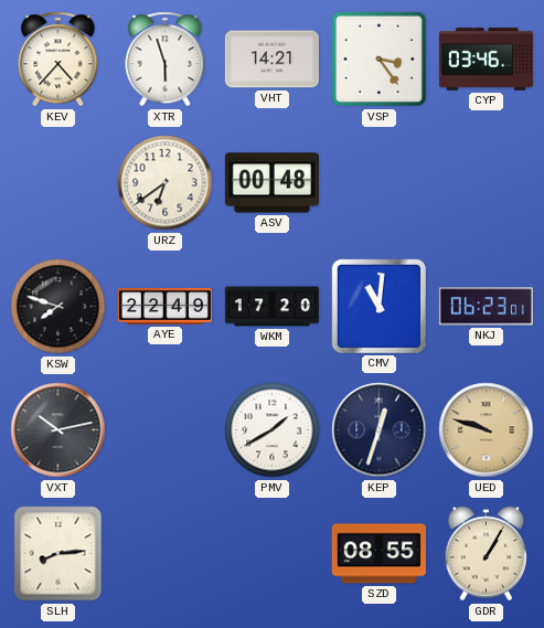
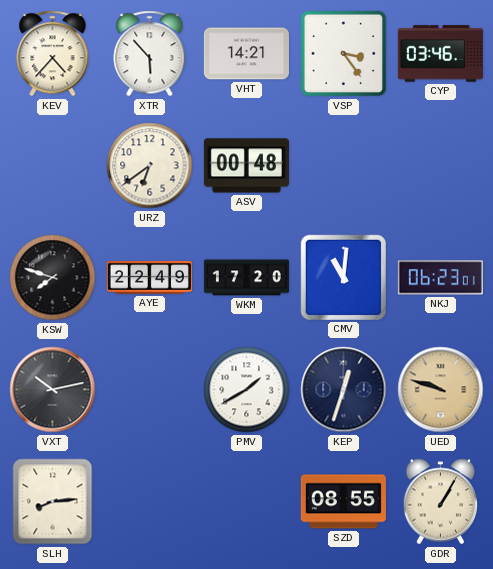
XTR: 5:57 -> 5:53 (150, 54)
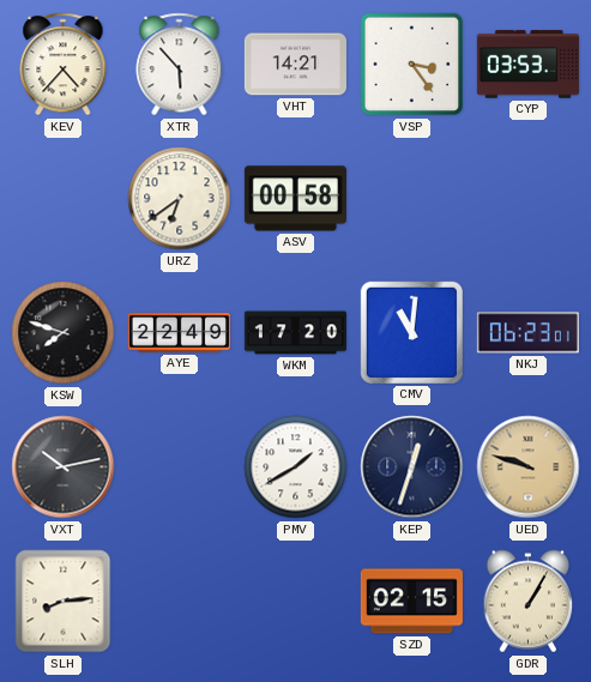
CYP: 03:46 -> 03:53 (527, 65)
ASV: 00:48 -> 00:58 (295, 199)
SZD: 08:55 -> 02:15 (411, 602)
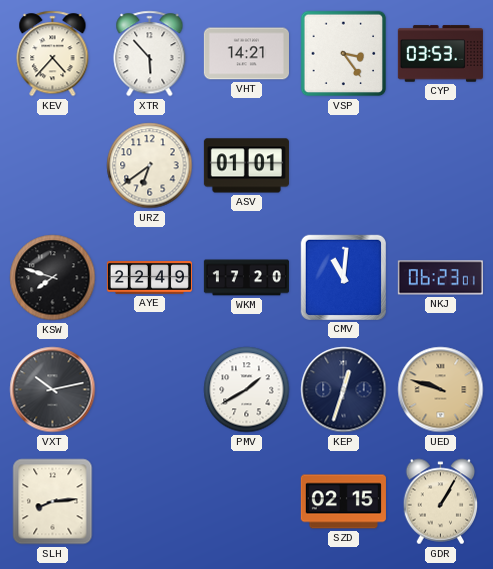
ASV: 00:58 -> 01:01 (246, 166)
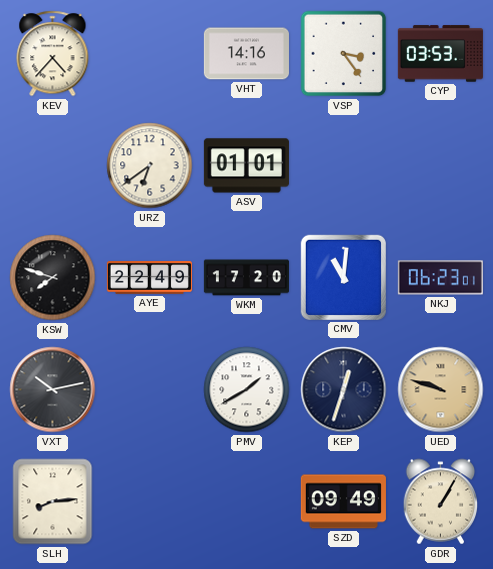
XTR: 5:53 -> none (150, 54)
VHT: 14:21 -> 14:16 (246, 54)
SZD: 02:15 -> 09:49 (343, 502)
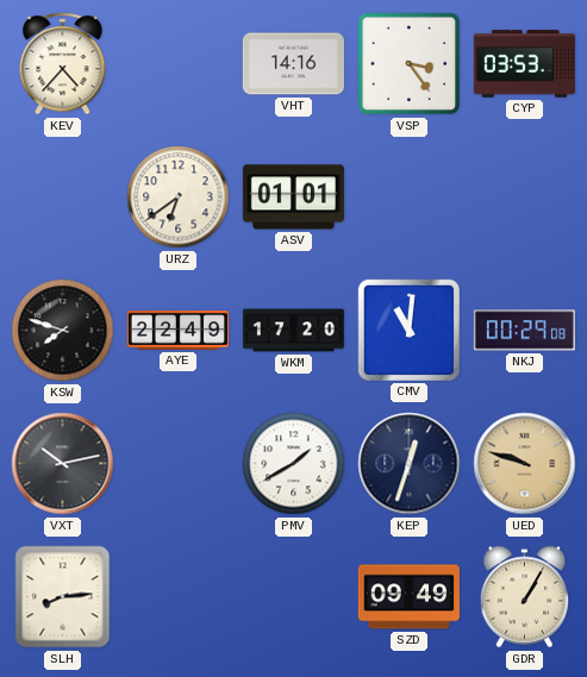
NKJ: 06:23 -> 00:29 (524, 331)
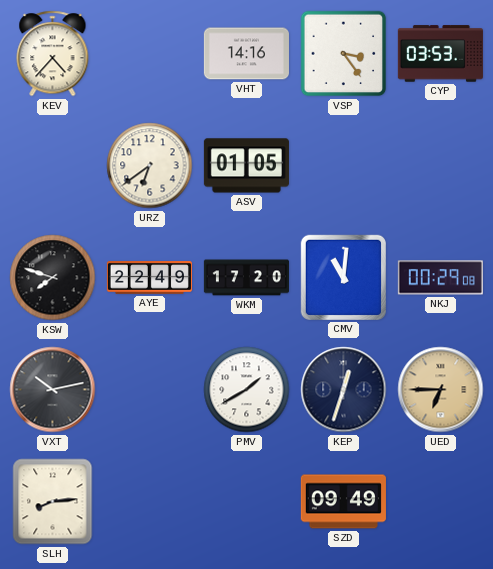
ASV: 01:01 -> 01:05 (246, 166)
UED: 9:48 -> 6:45 (441, 390)
GDR: 1:05 -> none (525, 597)
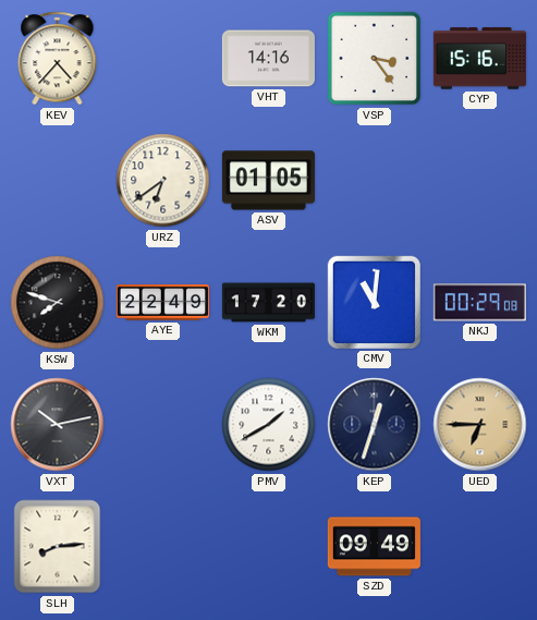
CYP: 03:53 -> 15:16 (479, 59)
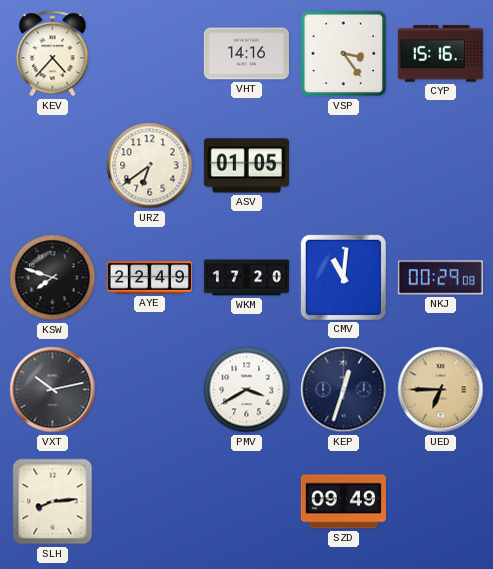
PMV: 1:40 -> 3:40 (247, 390)
